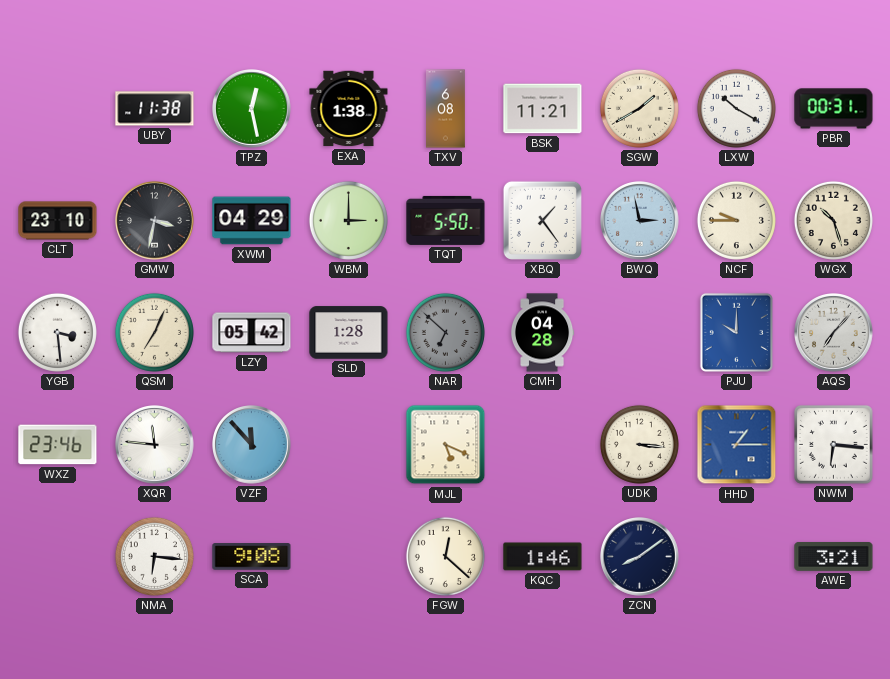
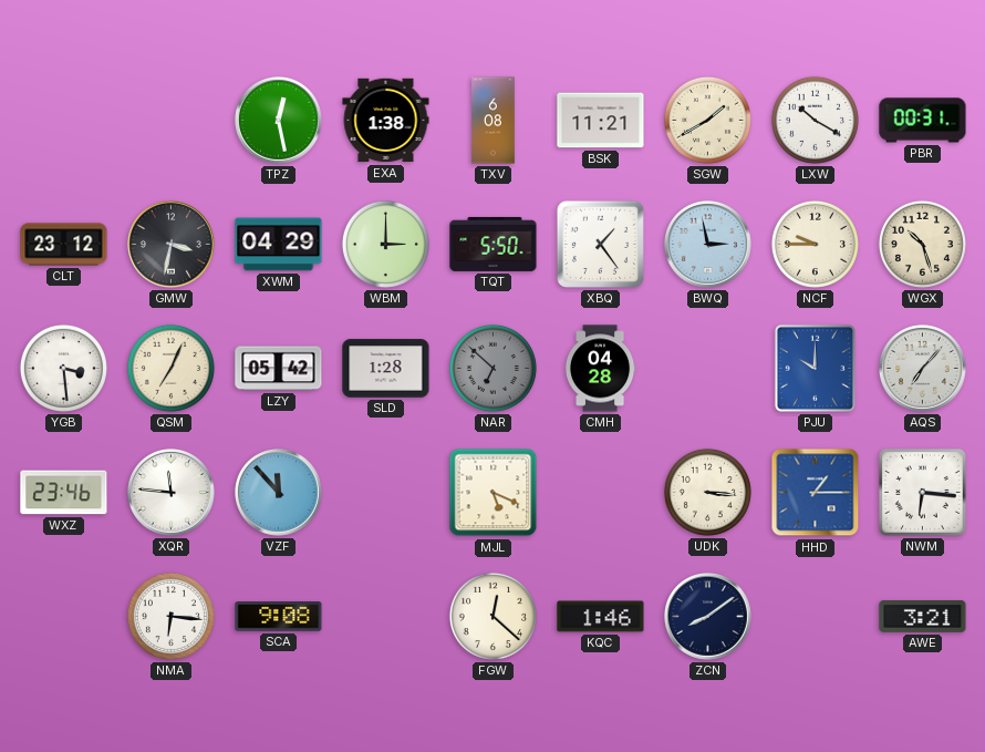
UBY: 11:38 -> none (155, 109)
CLT: 23:10 -> 23:12 (64, 245)
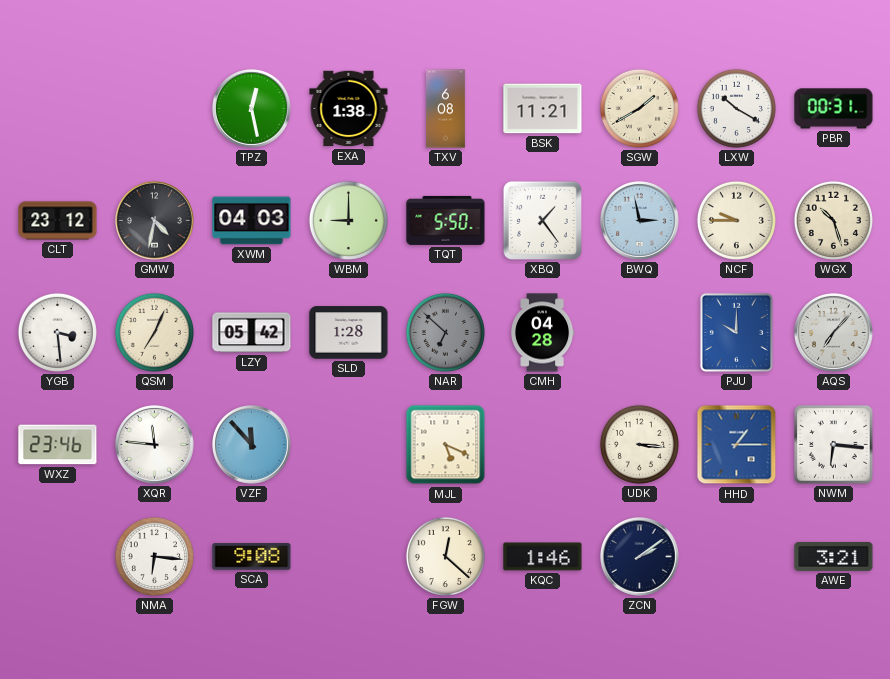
GMW: 3:32 -> 4:32 (155, 221)
XWM: 04:29 -> 04:03 (252, 221)
WBM: 3:00 -> 9:00 (348, 220)
ZCN: 8:09 -> 2:09 (640, 557)
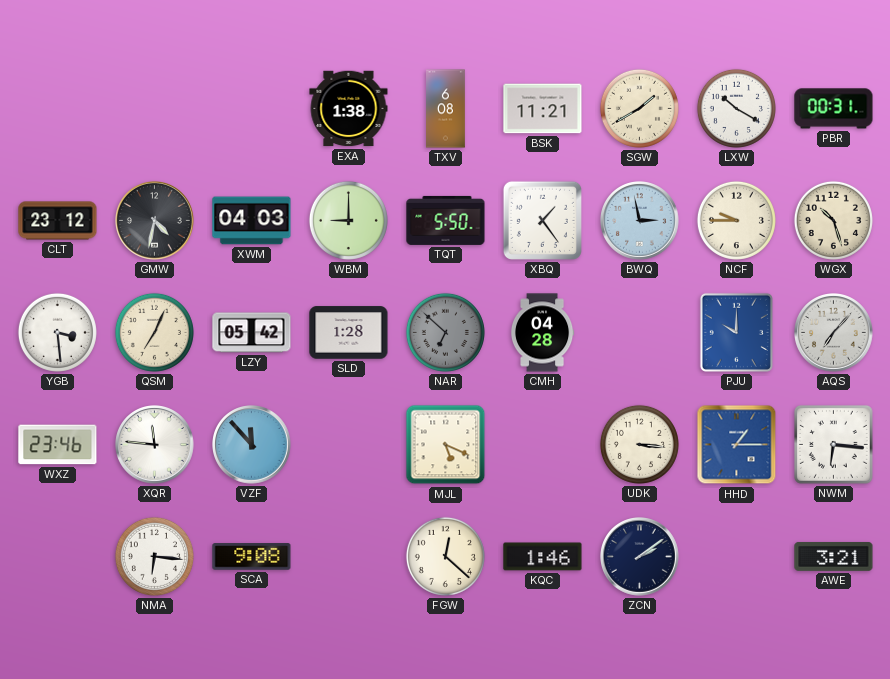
TPZ: 12:28 -> none (252, 109)
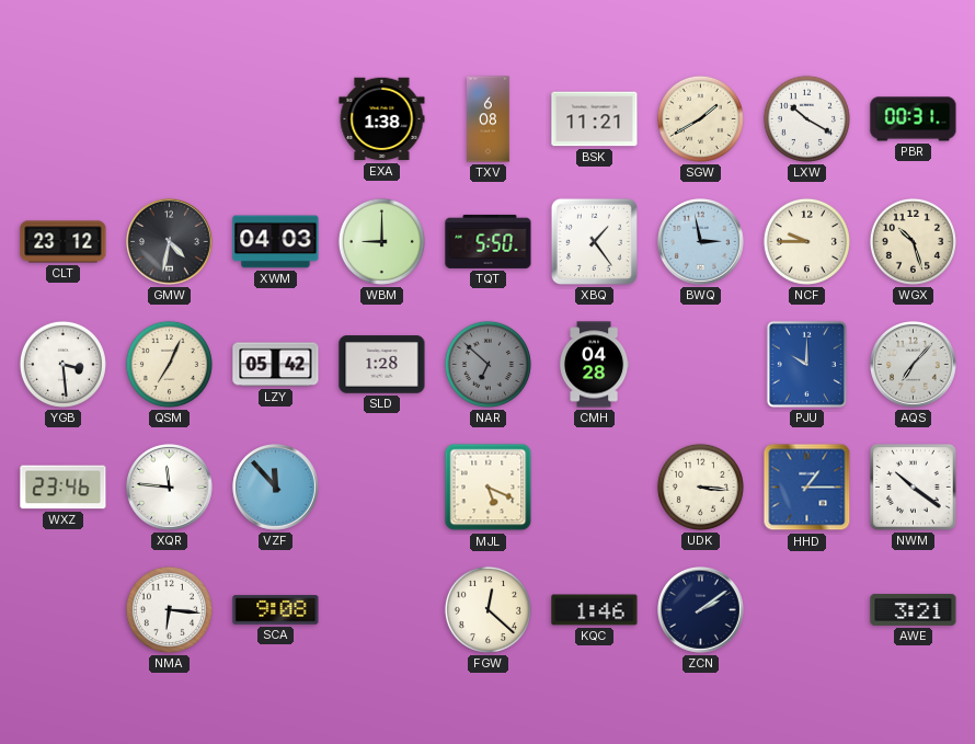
NWM: 6:16 -> 10:21 (913, 488)
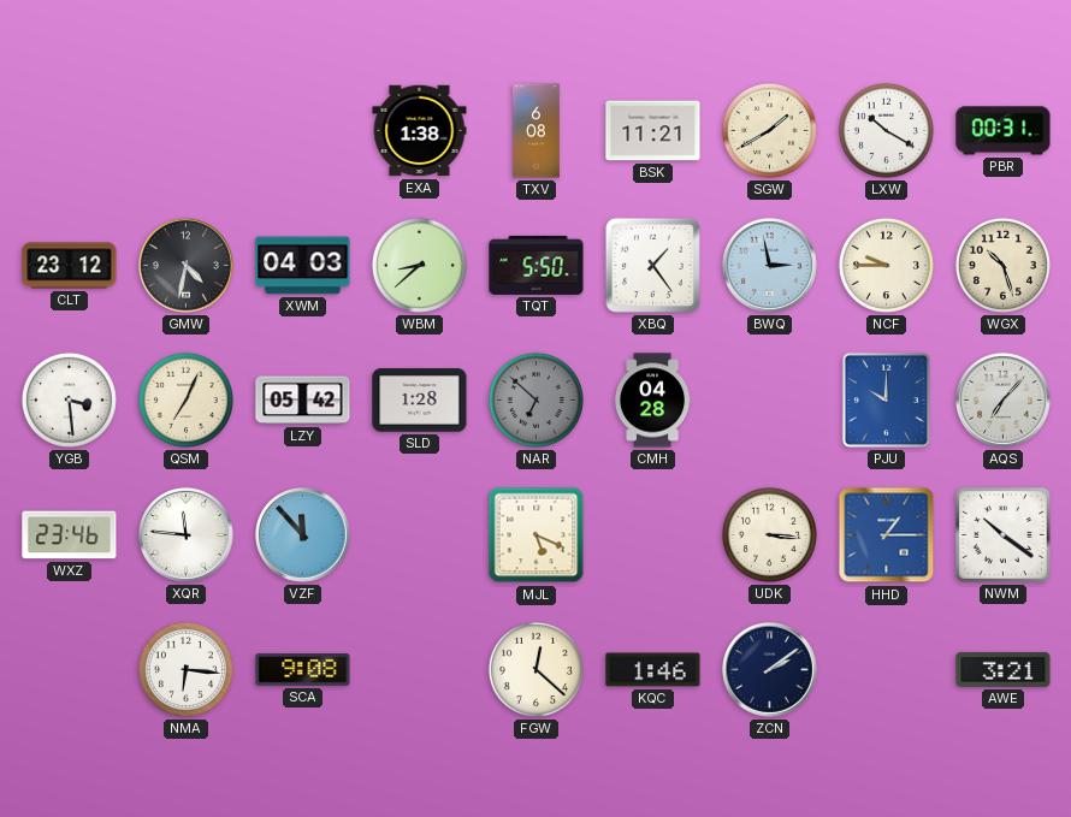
WBM: 9:00 -> 8:38 (419, 265)
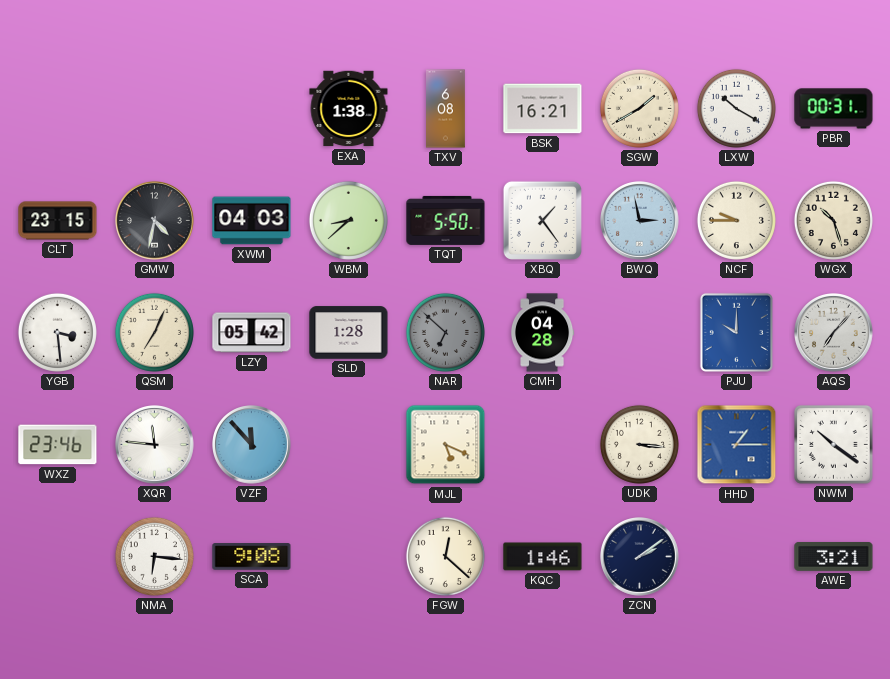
BSK: 11:21 -> 16:21 (543, 109)
CLT: 23:12 -> 23:15 (58, 221)
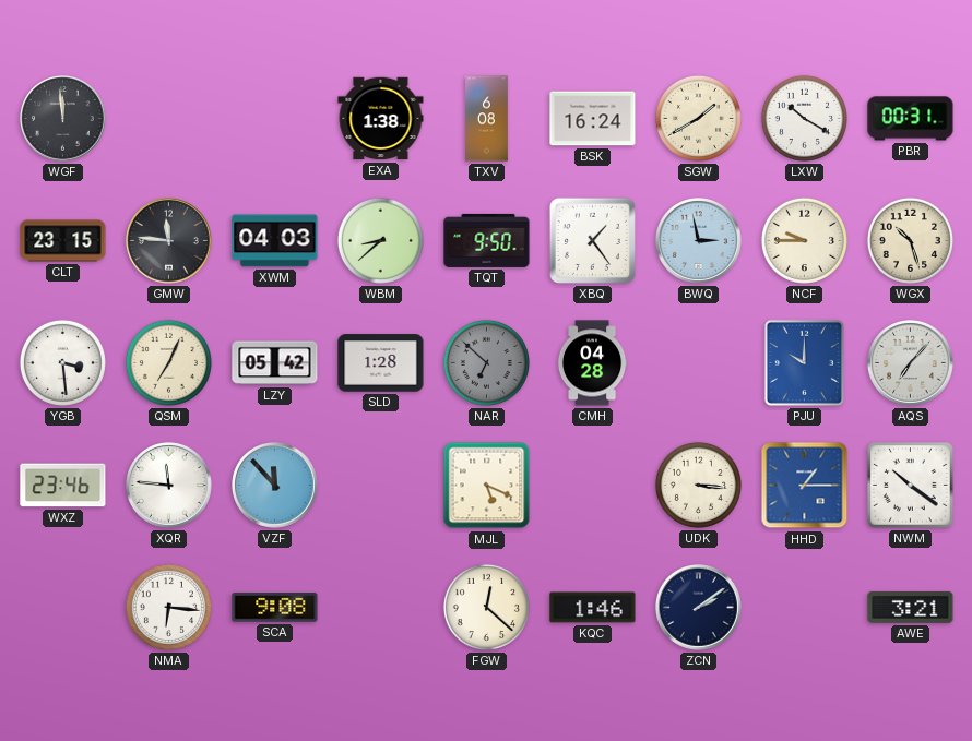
WGF: none -> 11:59 (63, 119)
BSK: 16:21 -> 16:24 (593, 119)
GMW: 4:32 -> 11:46 (169, 241)
TQT: 5:50 -> 9:50 (487, 240)
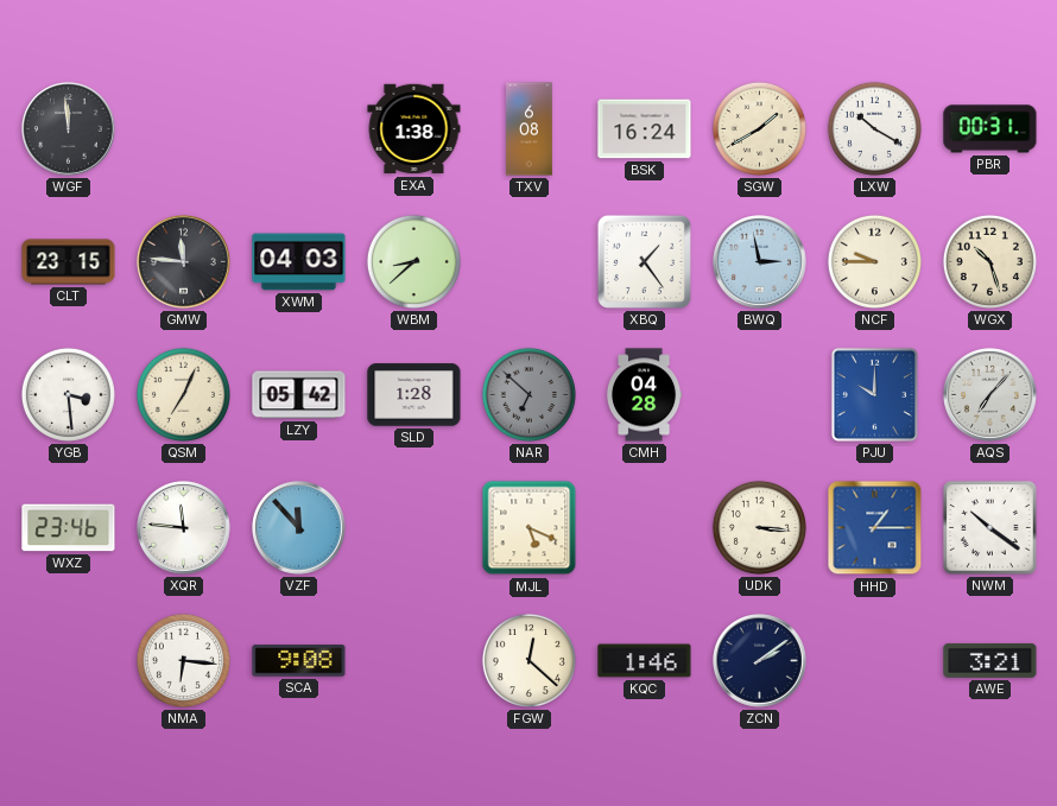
TQT: 9:50 -> none (487, 240)
